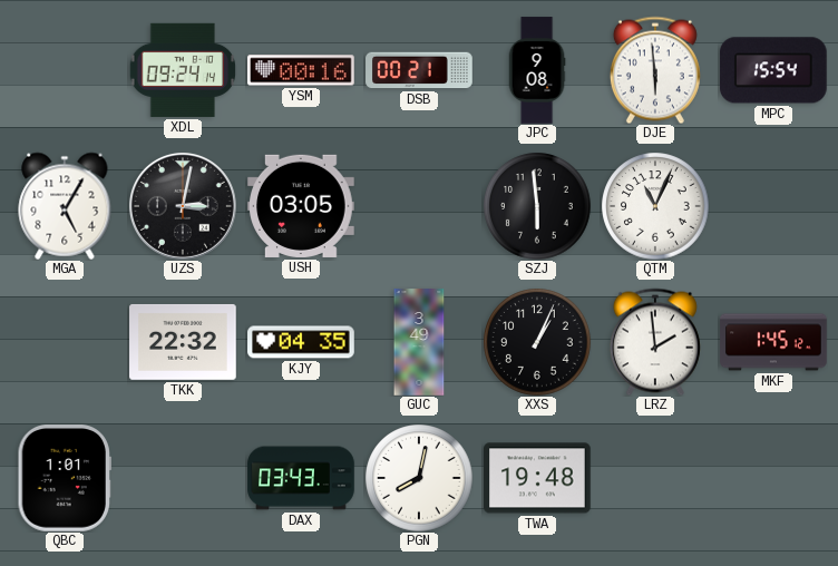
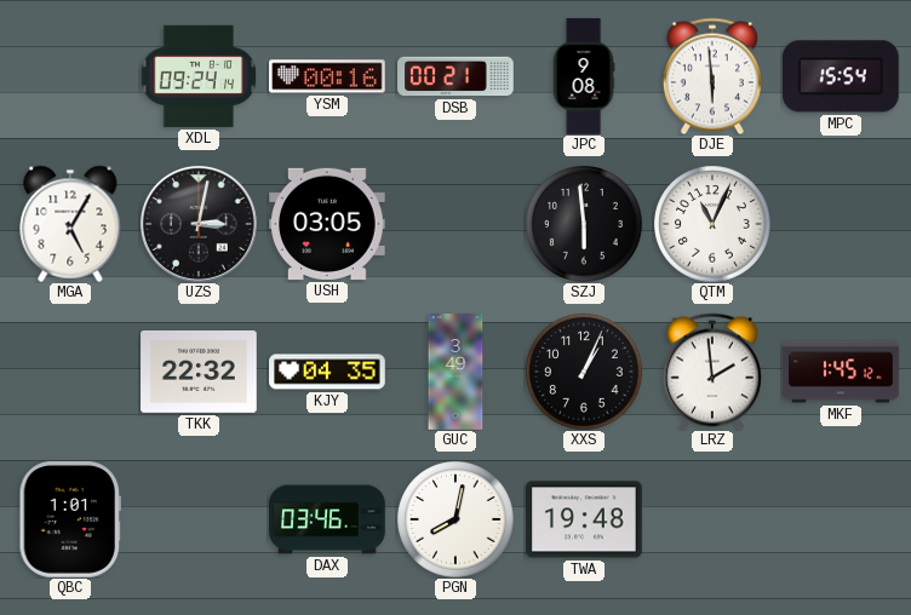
DAX: 03:43 -> 03:46 (327, 519)
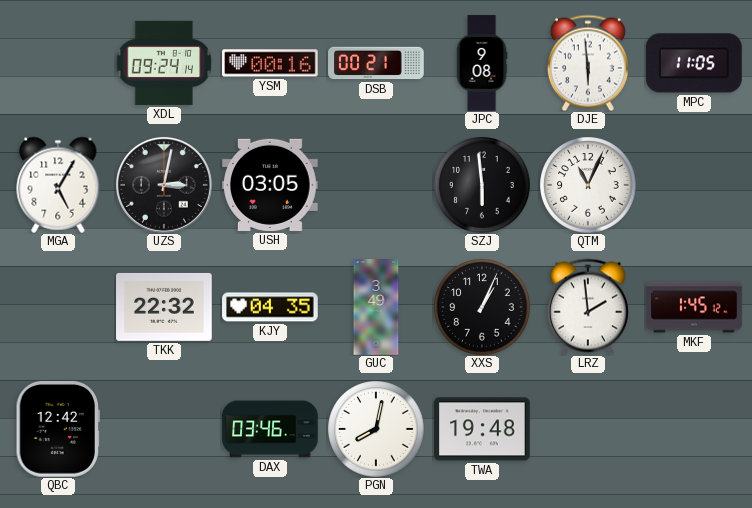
MPC: 15:54 -> 11:05 (694, 63)
QBC: 1:01 -> 12:42 (57, 430)
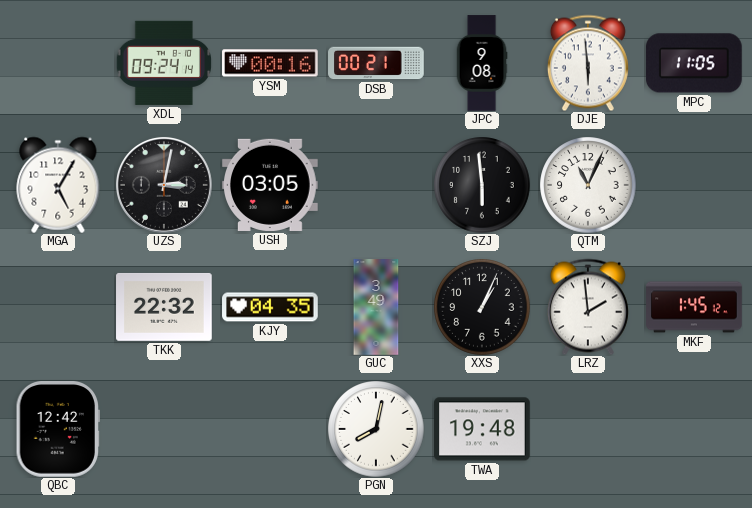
DAX: 03:46 -> none (270, 429)
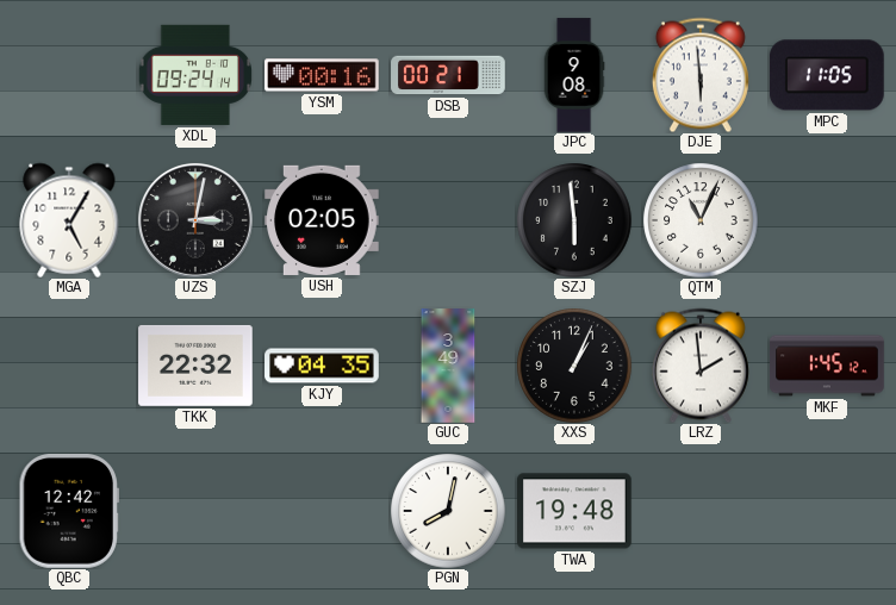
USH: 03:05 -> 02:05 (322, 220)
